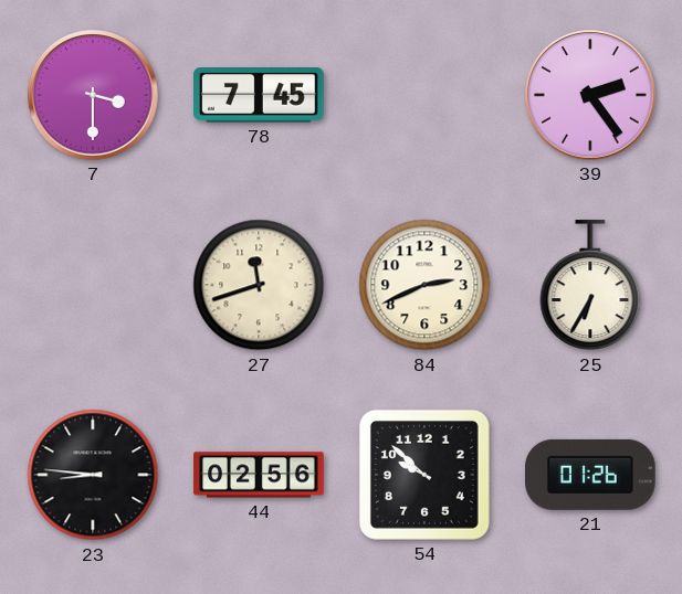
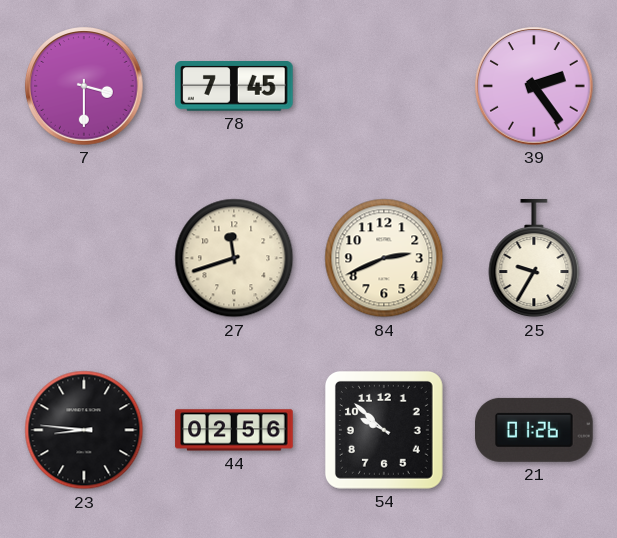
25: 6:35 -> 9:35 (534, 259)
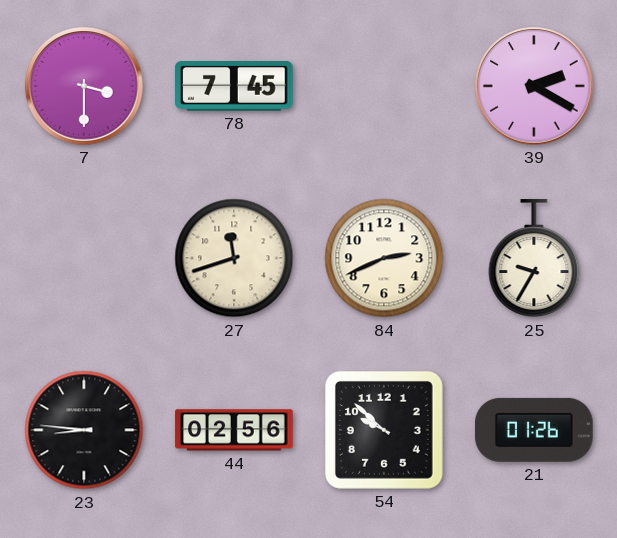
39: 2:24 -> 2:20 (534, 86)
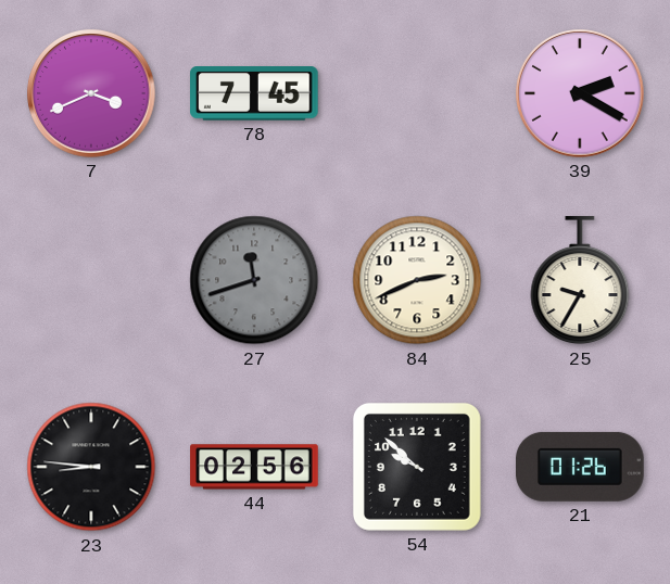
7: 3:30 -> 3:41 (91, 93)
27 dial: cream -> grey (254, 280)
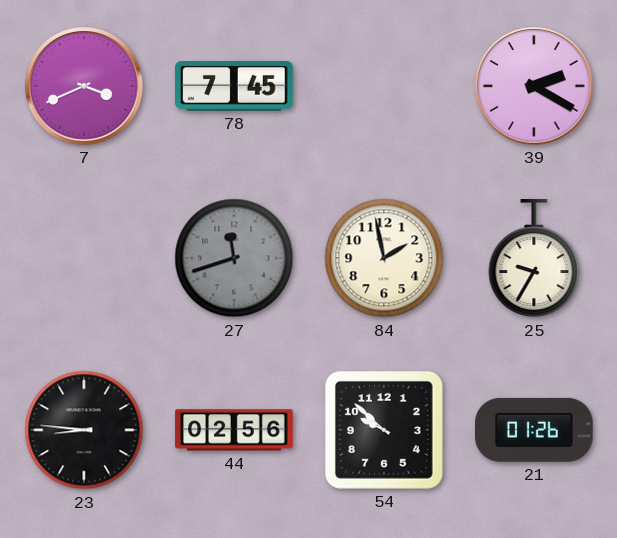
84: 2:41 -> 1:58 (384, 258)
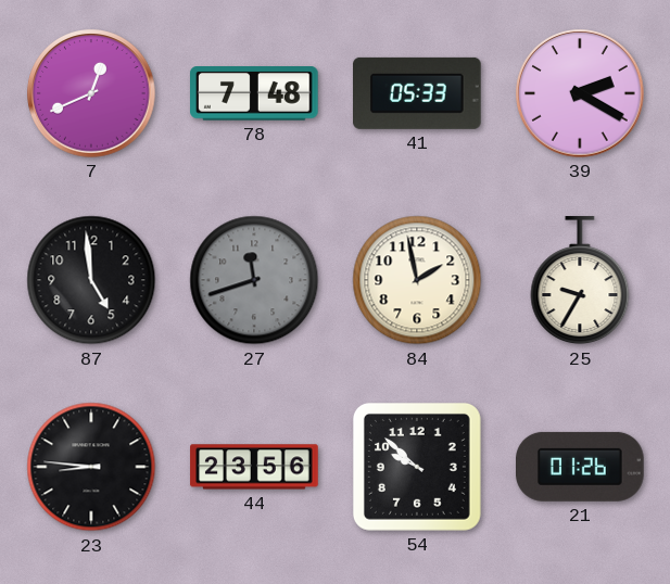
7: 3:41 -> 12:41 (91, 93)
78: 7:45 -> 7:48 (255, 94)
41: none -> 05:33 (418, 93)
87: none -> 4:59 (91, 280)
44: 02:56 -> 23:56 (254, 467)
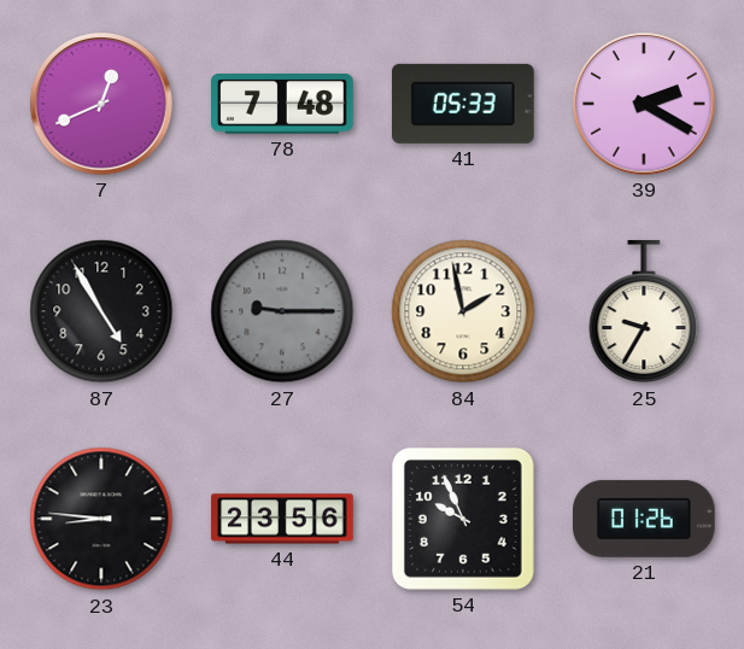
87: 4:59 -> 4:55 (101, 311)
27: 11:42 -> 9:15 (282, 311)
54: 9:52 -> 9:56 (463, 519)
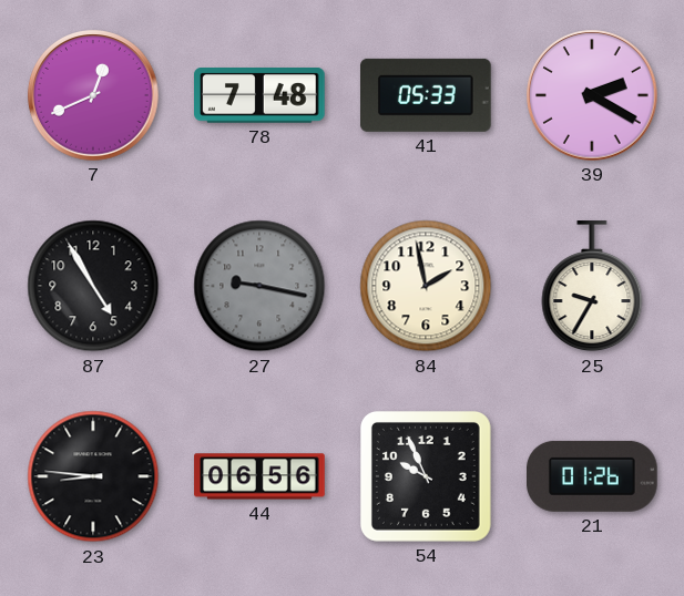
27: 9:15 -> 9:17 (259, 286)
44: 23:56 -> 06:56 (259, 476)
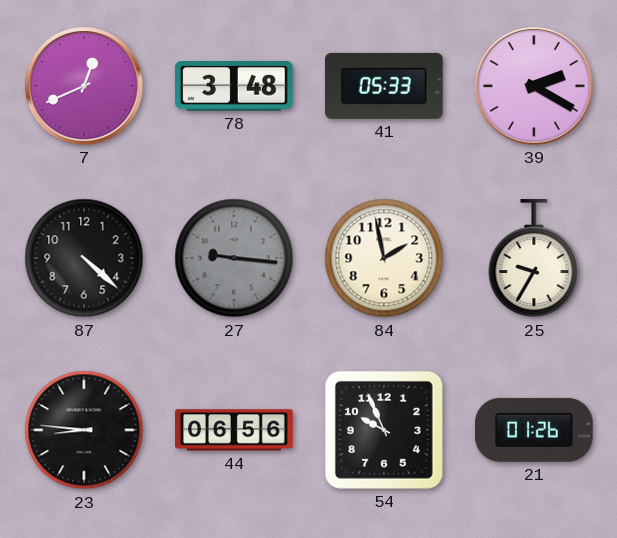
78: 7:48 -> 3:48 (235, 87)
87: 4:55 -> 4:22 (84, 258)
27: 9:17 -> 9:16 (234, 258)
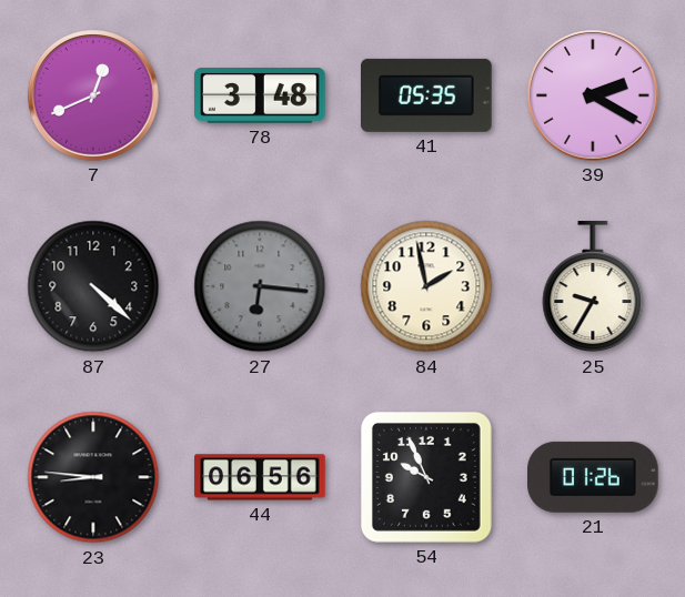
41: 05:33 -> 05:35 (427, 95)
27: 9:16 -> 6:16 (260, 286)
